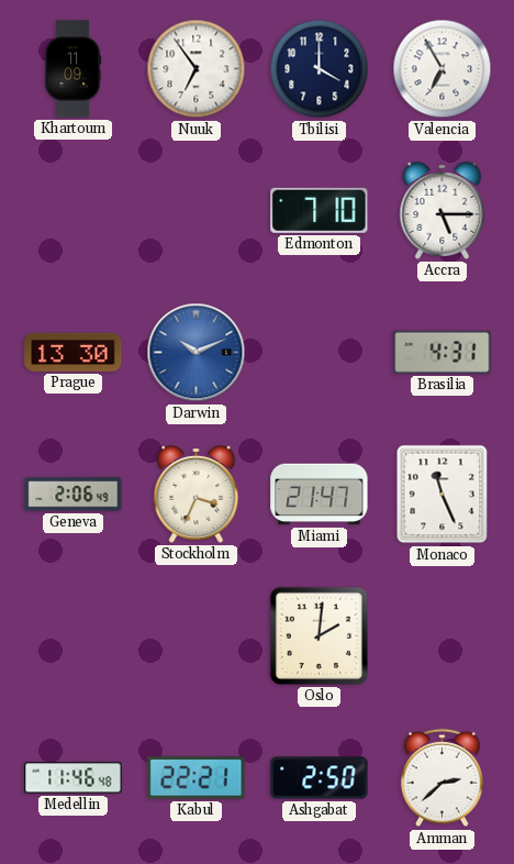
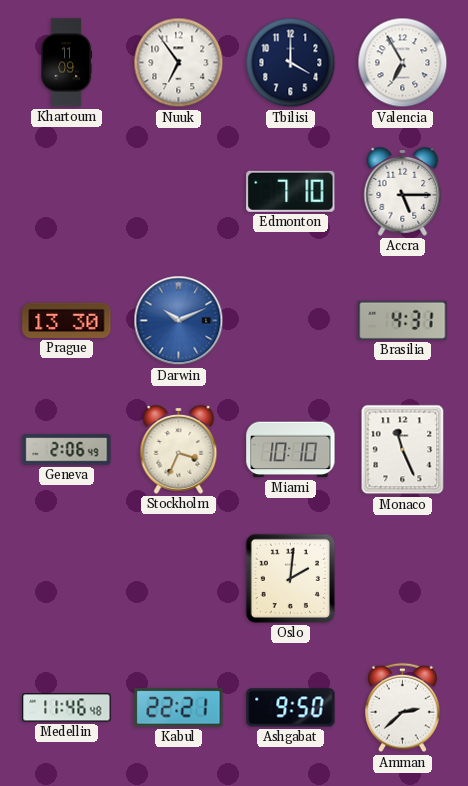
Miami: 21:47 -> 10:10 (291, 450)
Ashgabat: 2:50 -> 9:50 (291, 708)
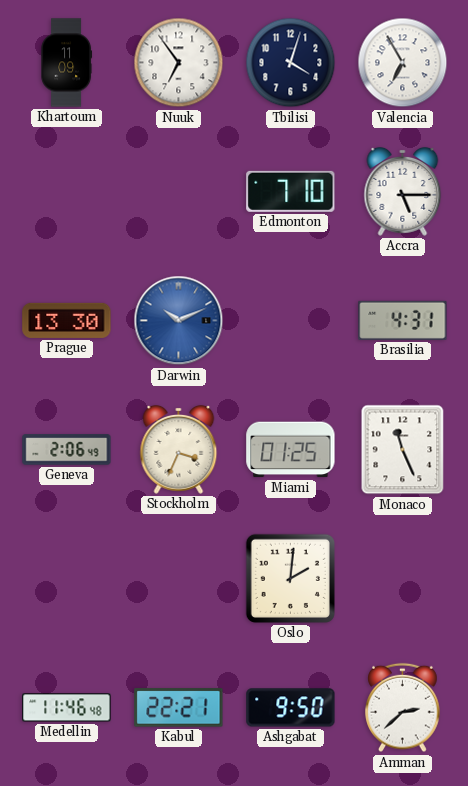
Tbilisi: 4:00 -> 4:03 (291, 63)
Miami: 10:10 -> 01:25 (291, 450)
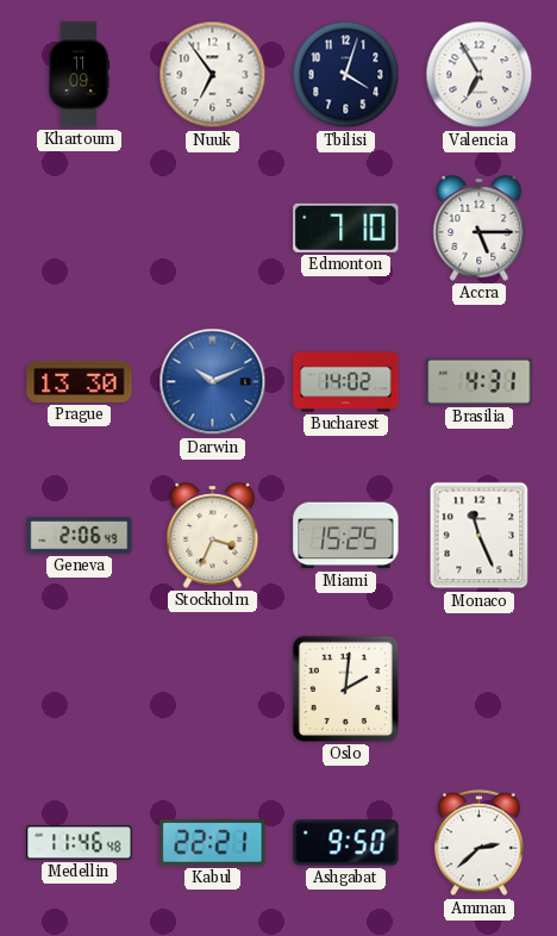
Bucharest: none -> 14:02 (346, 382)
Miami: 01:25 -> 15:25 (346, 536)
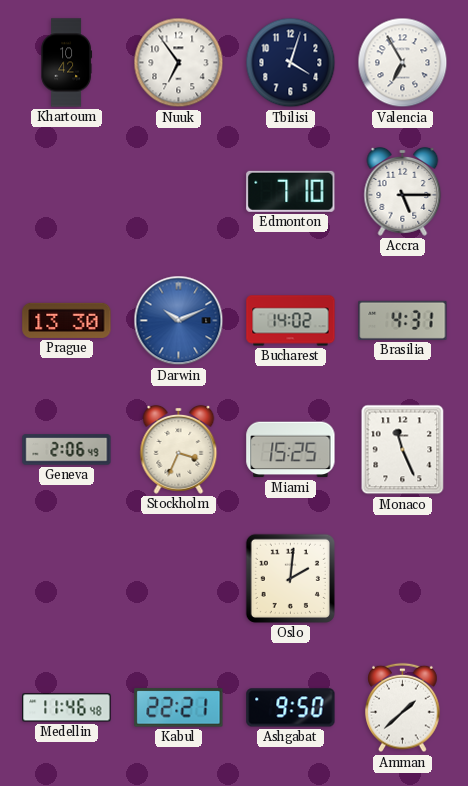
Khartoum: 11:09 -> 10:42 (67, 63)
Amman: 2:38 -> 1:38 (403, 708)
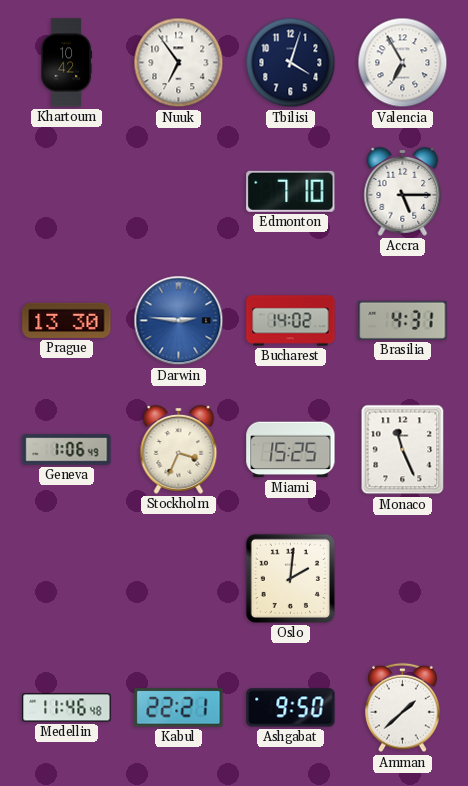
Darwin: 10:11 -> 2:46 (179, 321)
Geneva: 2:06 -> 1:06 (67, 450)
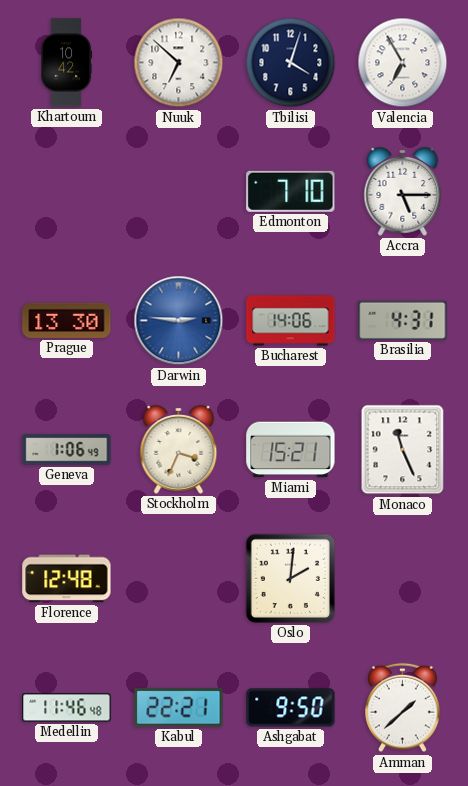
Nuuk: 6:54 -> 6:52 (179, 63)
Bucharest: 14:02 -> 14:06 (291, 321)
Miami: 15:25 -> 15:21 (291, 450)
Florence: none -> 12:48 (67, 579)
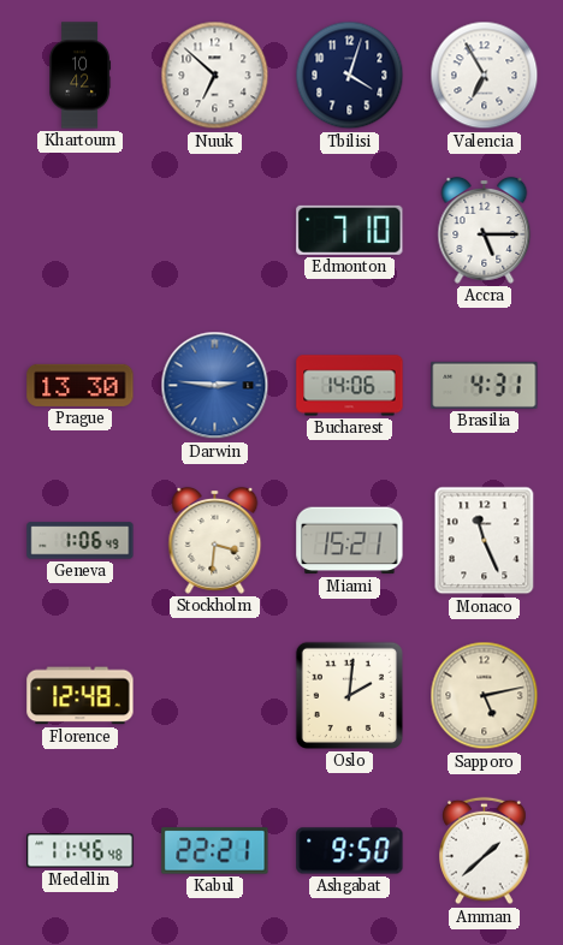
Stockholm: 3:34 -> 3:31 (215, 540)
Sapporo: none -> 5:13 (485, 696)
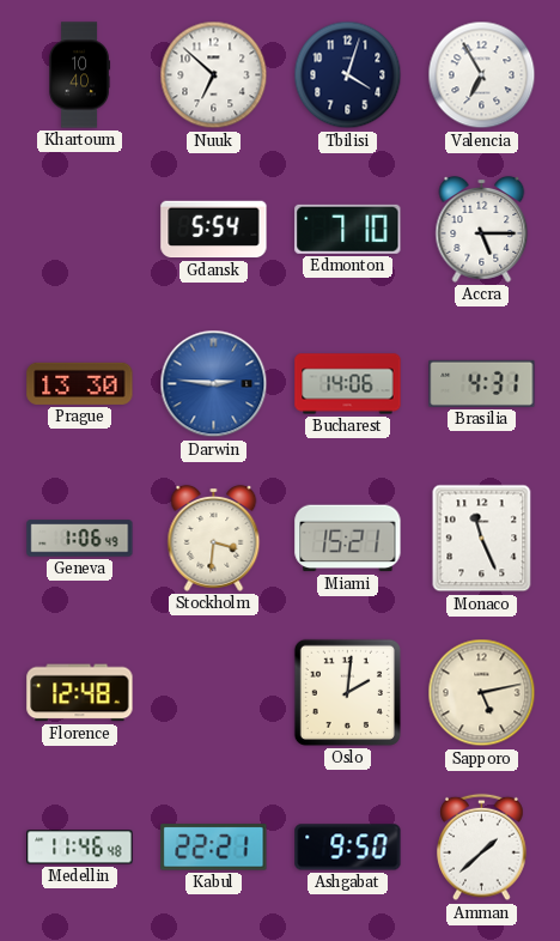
Khartoum: 10:42 -> 10:40 (80, 75)
Gdansk: none -> 5:54 (214, 230)
